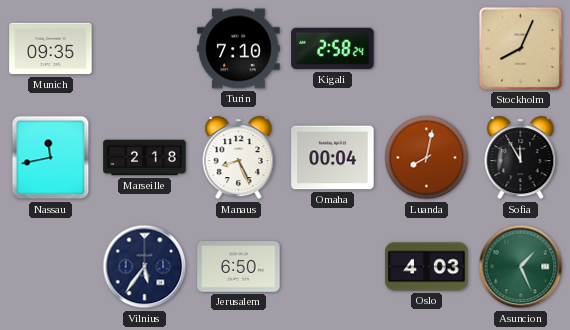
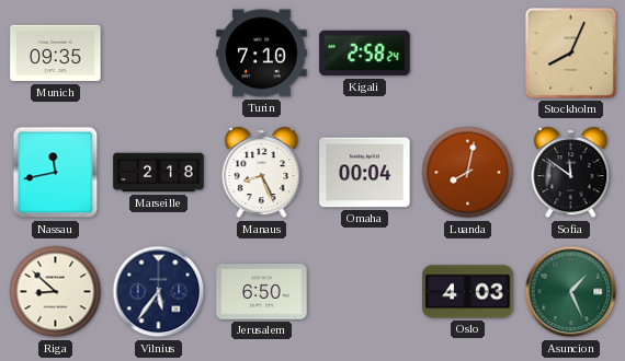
Sofia: 11:55 -> 11:51 (571, 173)
Riga: none -> 8:52 (56, 292)
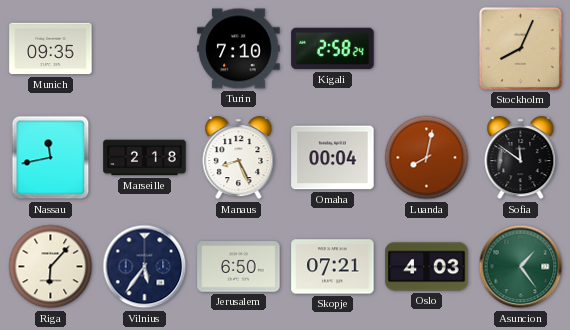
Riga: 8:52 -> 6:07 (51, 267)
Skopje: none -> 07:21 (333, 267)
Asuncion: 1:26 -> 1:24 (521, 267)
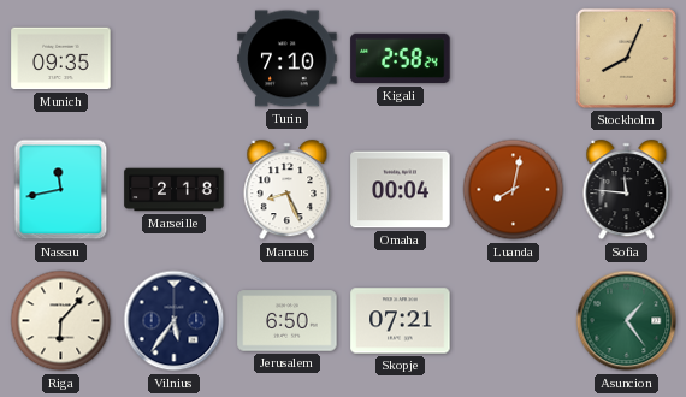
Sofia: 11:51 -> 11:46 (627, 190)
Oslo: 4:03 -> none (427, 267)
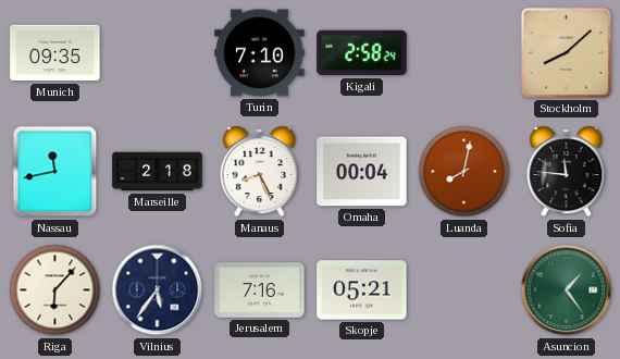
Stockholm: 8:04 -> 8:08 (566, 52)
Jerusalem: 6:50 -> 7:16 (260, 290)
Skopje: 07:21 -> 05:21 (362, 290)
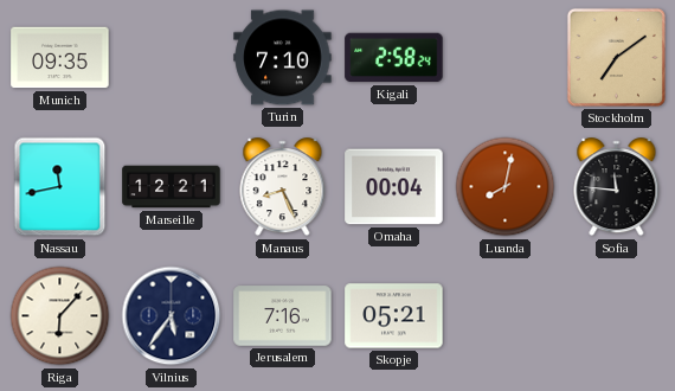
Stockholm: 8:08 -> 7:09 (616, 57)
Marseille: 2:18 -> 12:21 (172, 187)
Asuncion: 1:24 -> none (567, 290)
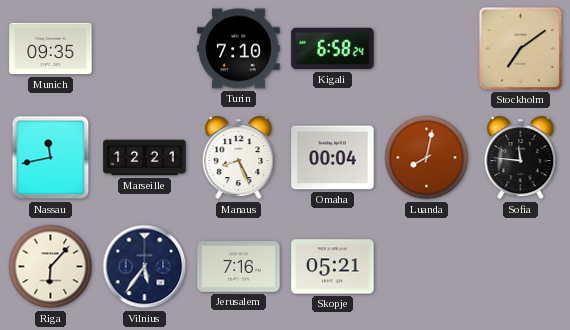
Kigali: 2:58 -> 6:58 (333, 49)
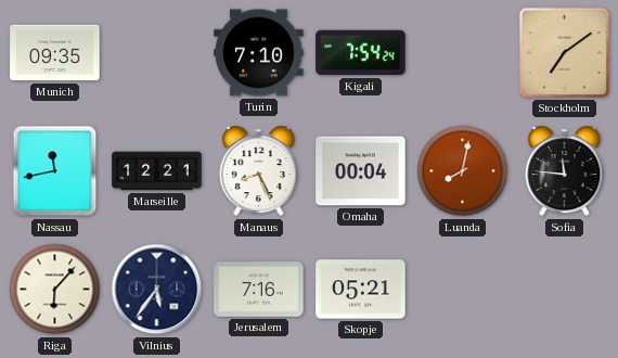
Kigali: 6:58 -> 7:54 (361, 53)
